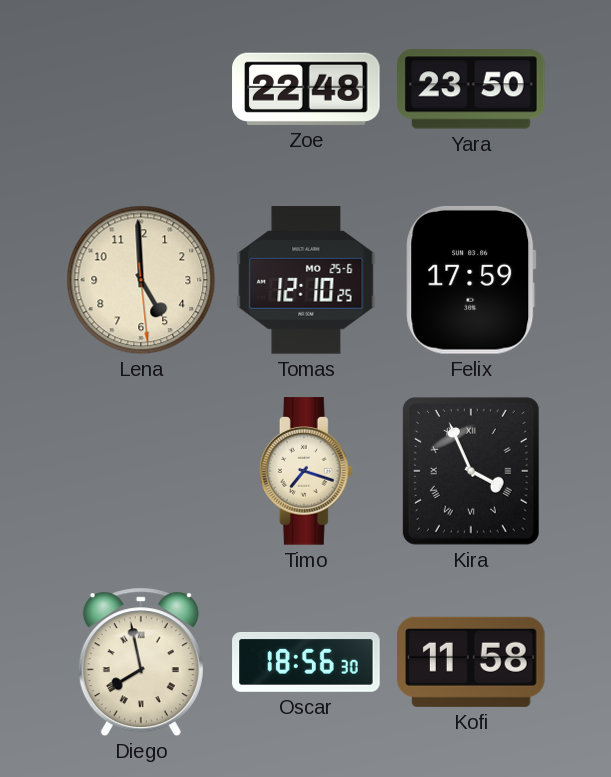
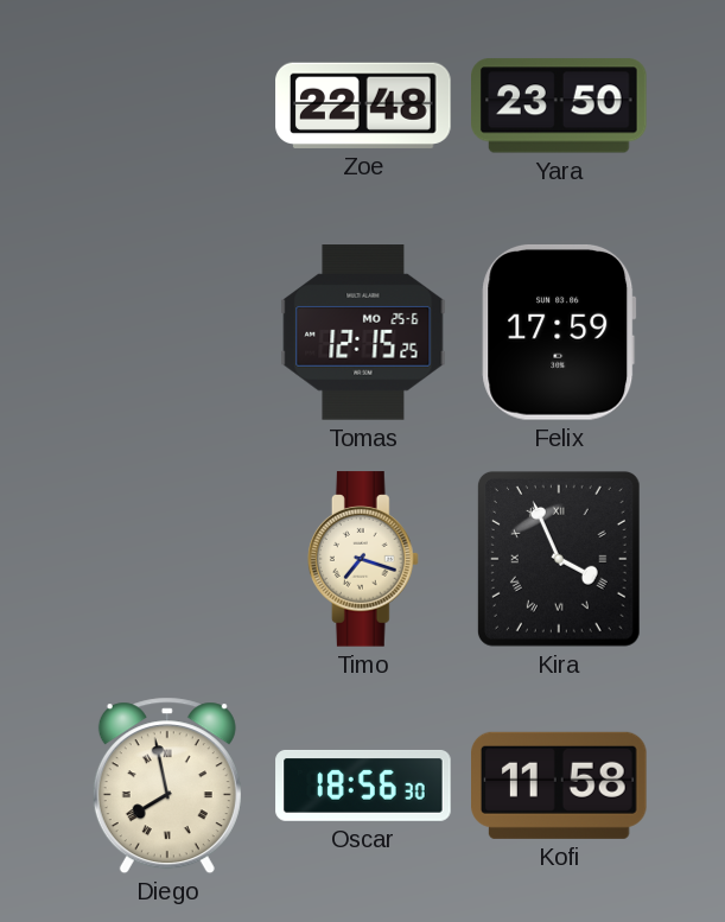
Lena: 4:59 -> none (141, 280)
Tomas: 12:10 -> 12:15 (363, 332)
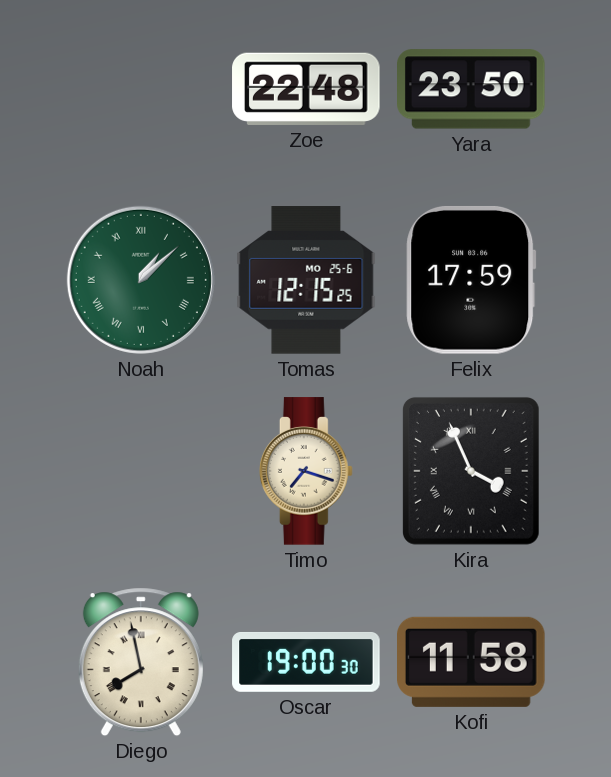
Noah: none -> 1:08 (141, 280)
Oscar: 18:56 -> 19:00 (306, 662)
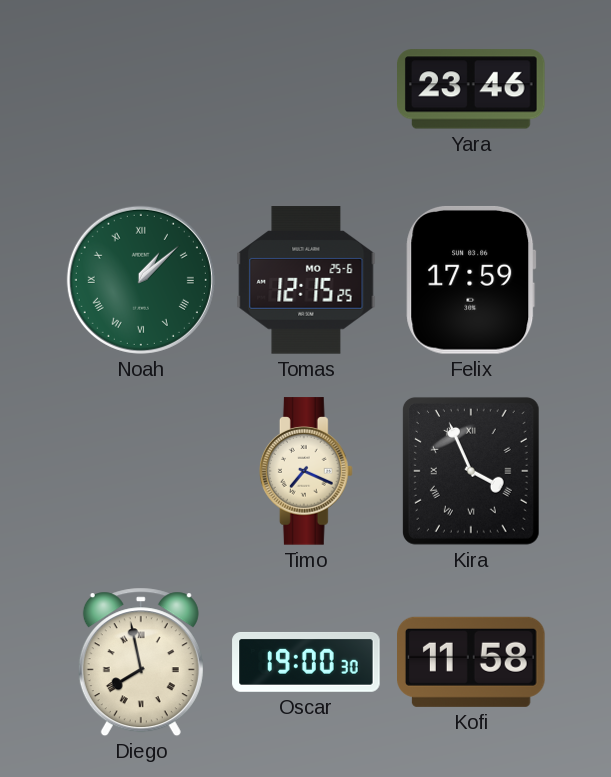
Zoe: 22:48 -> none (306, 89)
Yara: 23:50 -> 23:46 (472, 89)
Timo: 7:18 -> 7:19 (306, 471)
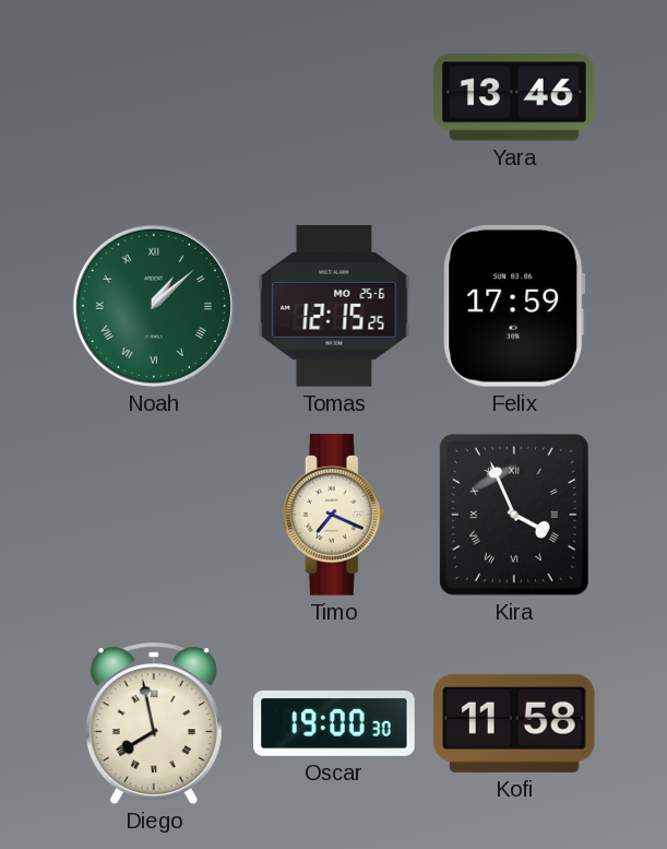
Yara: 23:46 -> 13:46 (515, 97)
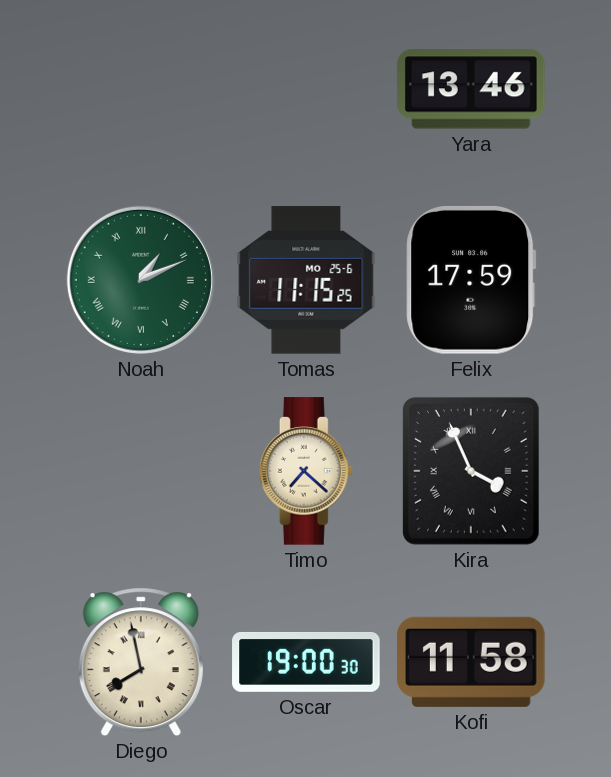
Noah: 1:08 -> 1:11 (141, 280)
Tomas: 12:15 -> 11:15 (306, 280)
Timo: 7:19 -> 7:22 (306, 471)
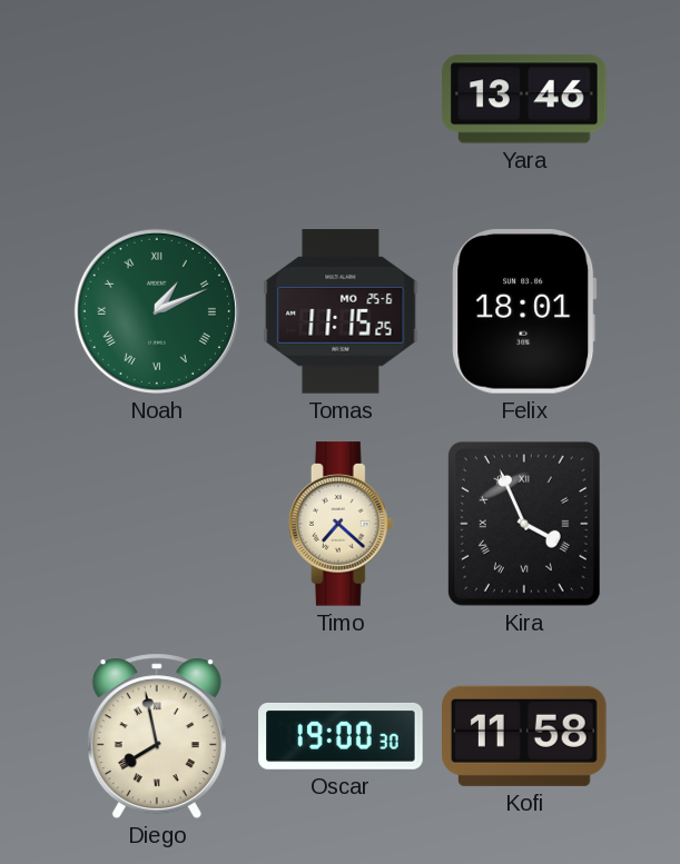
Felix: 17:59 -> 18:01 (524, 311)
